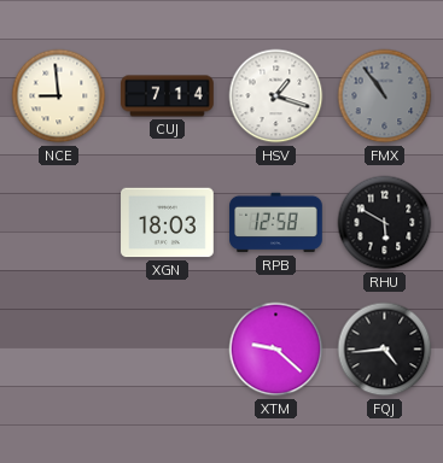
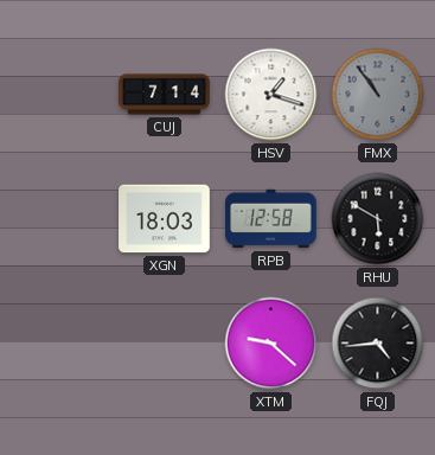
NCE: 8:59 -> none (59, 96)
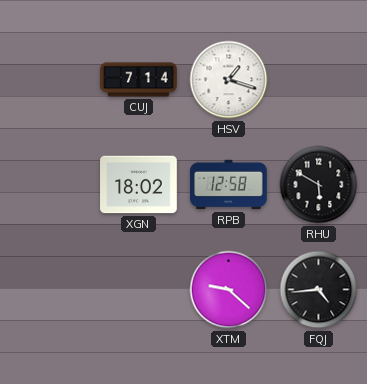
FMX: 10:54 -> none (378, 95)
XGN: 18:03 -> 18:02 (139, 185)
